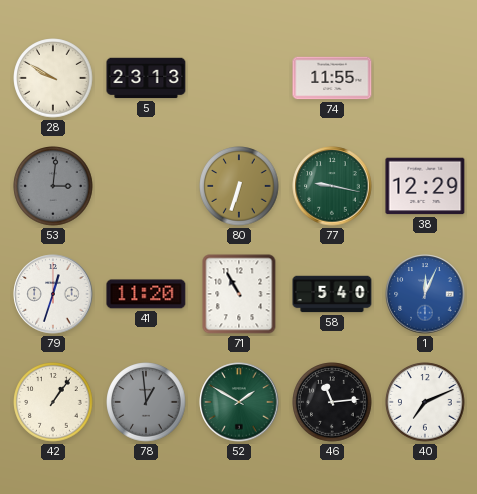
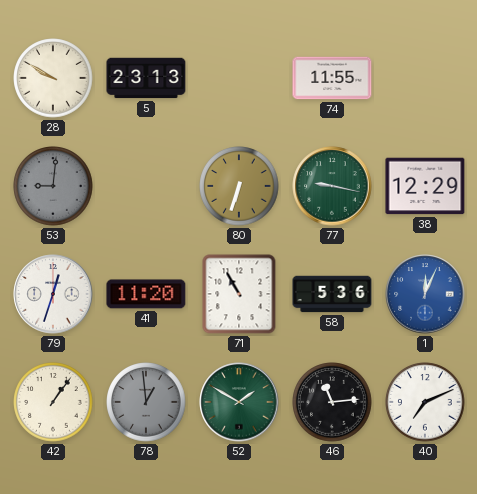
53: 3:01 -> 9:01 (53, 186)
58: 5:40 -> 5:36 (332, 294)
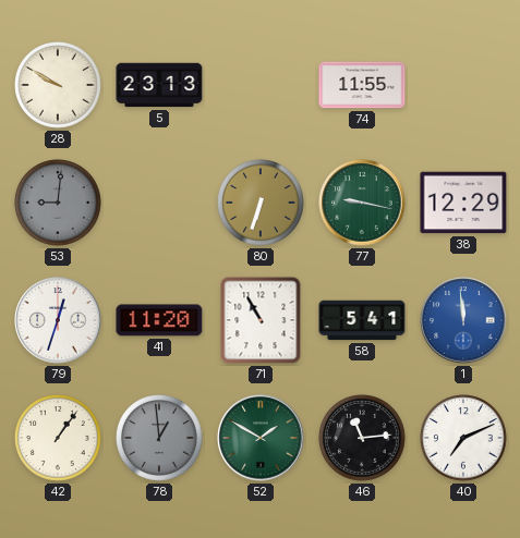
58: 5:36 -> 5:41 (362, 320)
1: 12:04 -> 11:59 (463, 320)
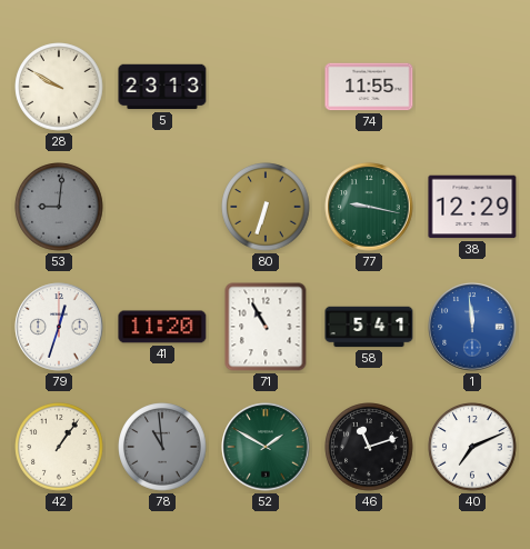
78: 12:59 -> 10:59 (162, 447)
46: 11:14 -> 11:12 (369, 447)
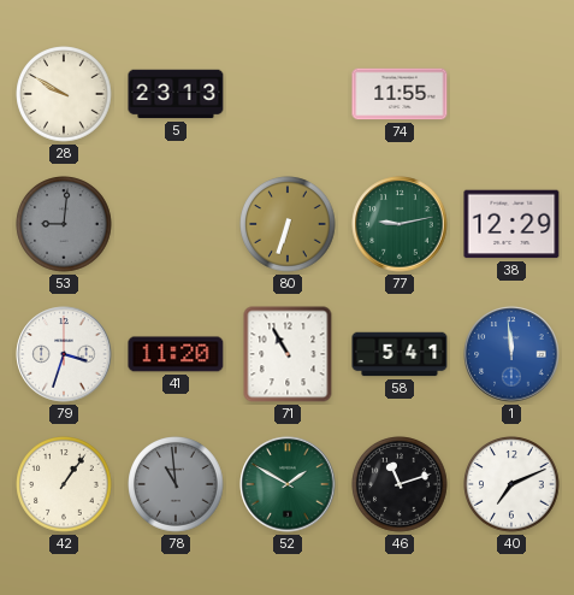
77: 9:17 -> 9:13 (400, 224)
79: 12:33 -> 3:33 (64, 354)
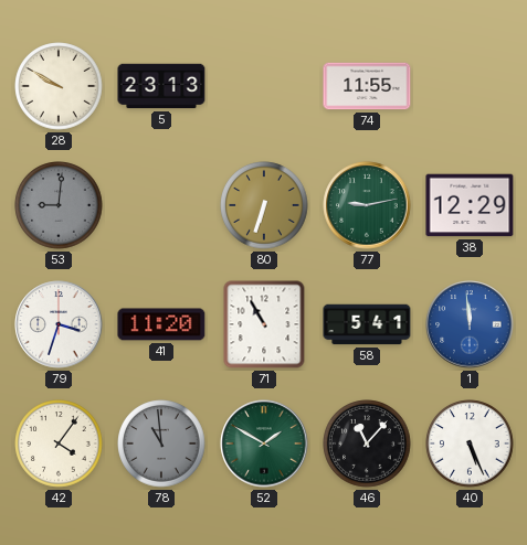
42: 1:06 -> 4:06 (59, 444)
46: 11:12 -> 11:07 (367, 444)
40: 7:11 -> 5:26 (470, 444)
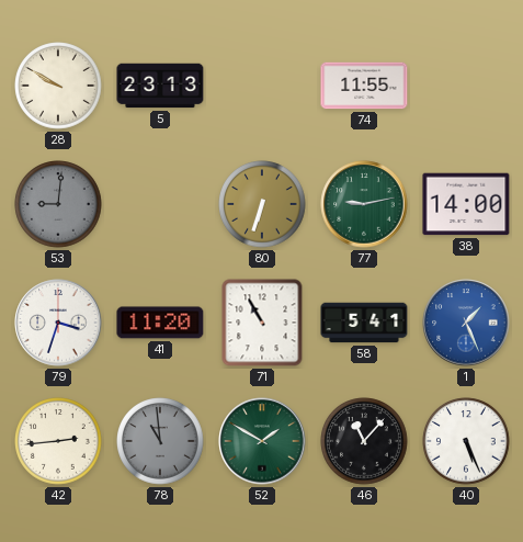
38: 12:29 -> 14:00 (466, 204)
1: 11:59 -> 1:26 (466, 323)
42: 4:06 -> 2:44 (58, 441)
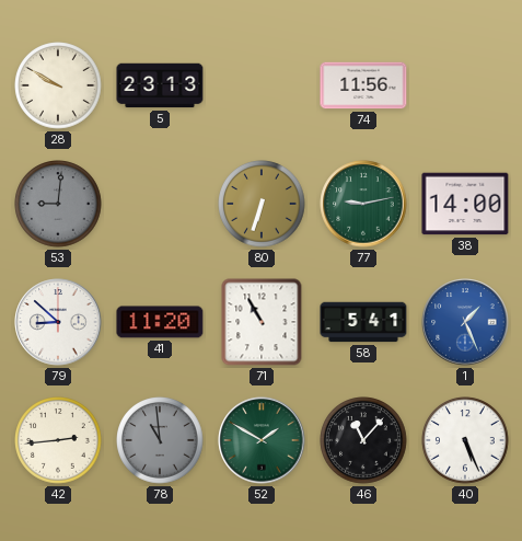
74: 11:55 -> 11:56 (363, 85)
79: 3:33 -> 8:52 (58, 322)
